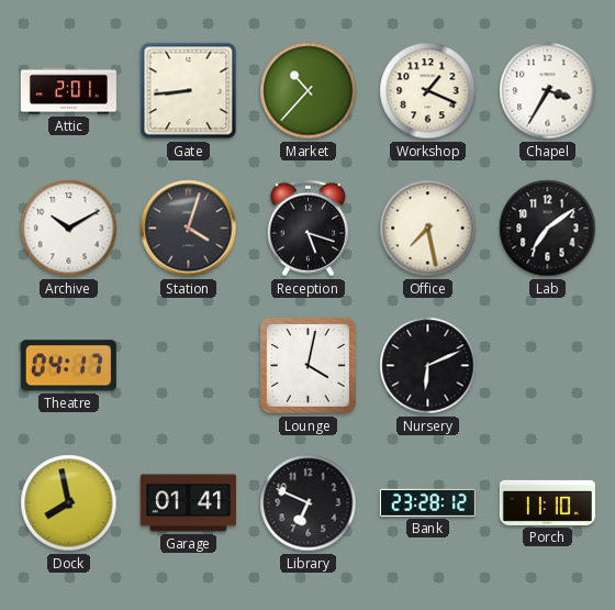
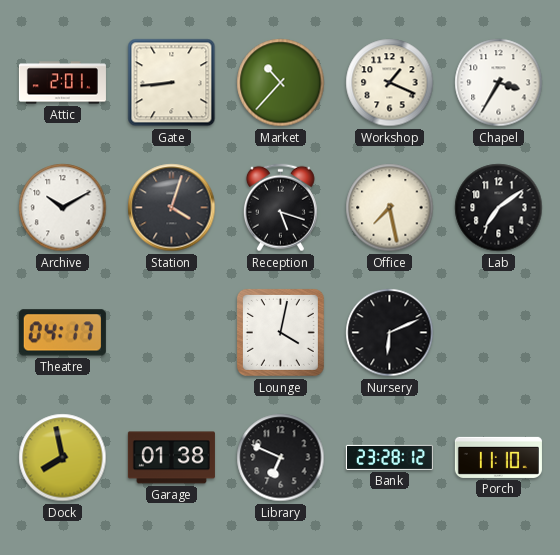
Garage: 01:41 -> 01:38 (171, 458)
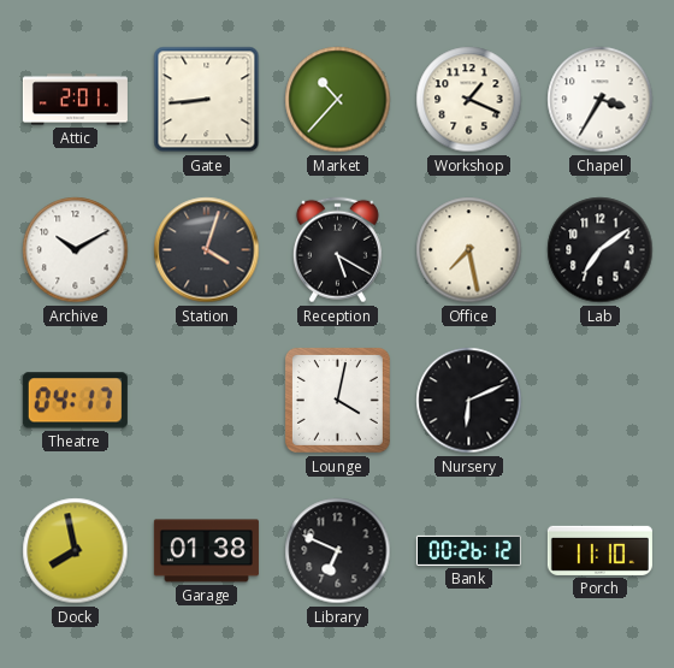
Reception: 5:18 -> 5:20 (337, 250)
Bank: 23:28 -> 00:26 (468, 550)
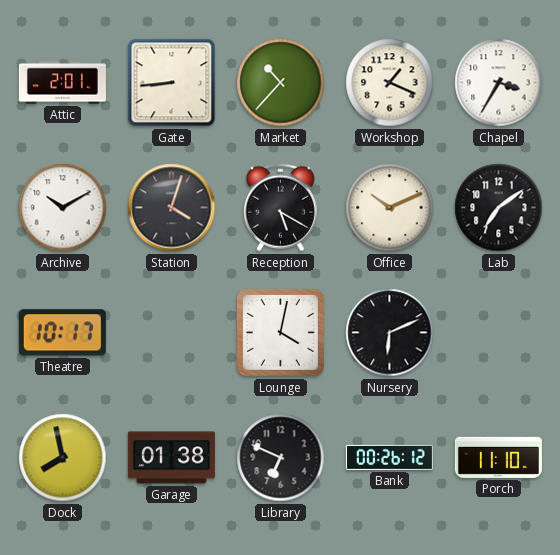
Office: 7:28 -> 10:11 (390, 208)
Theatre: 04:17 -> 10:17 (62, 333)
